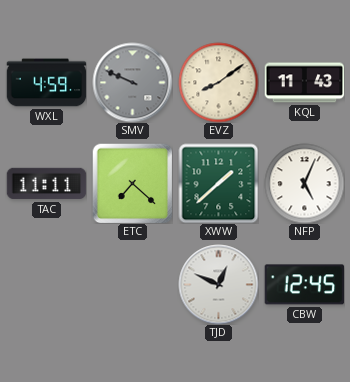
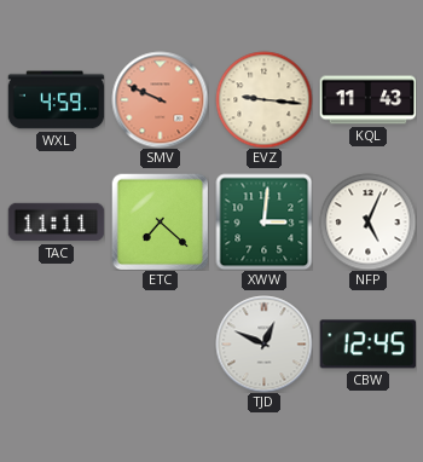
SMV dial: grey -> salmon (160, 99)
EVZ: 8:09 -> 9:16 (263, 99)
XWW: 1:38 -> 3:01 (263, 221)
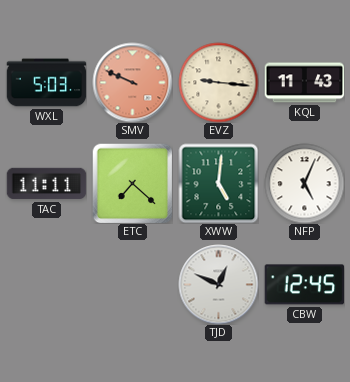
WXL: 4:59 -> 5:03 (46, 83)
XWW: 3:01 -> 5:01 (218, 183)
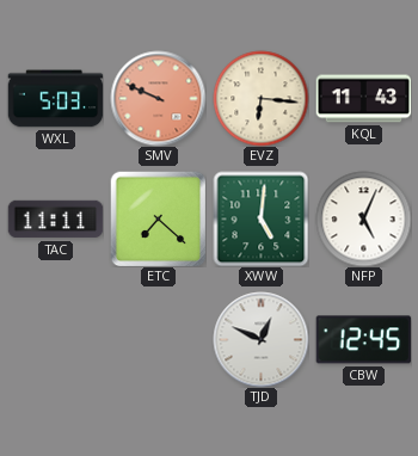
EVZ: 9:16 -> 6:16 (260, 98)
